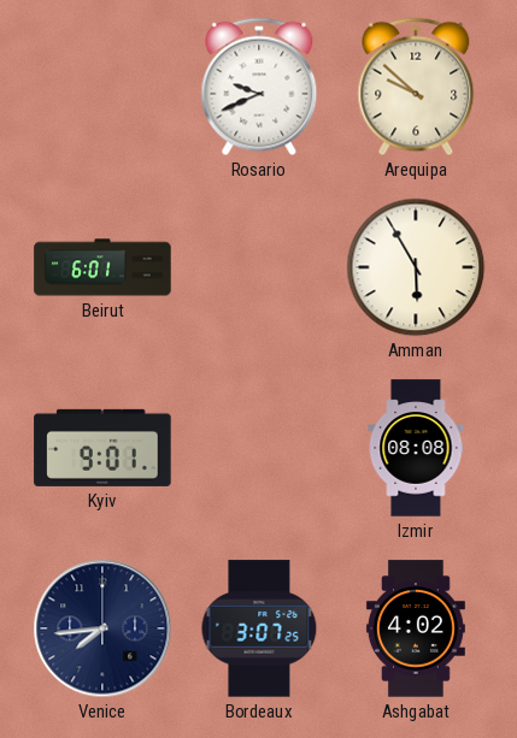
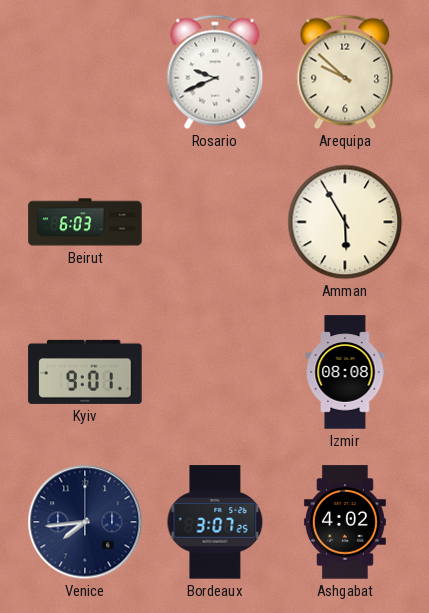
Beirut: 6:01 -> 6:03 (85, 222)
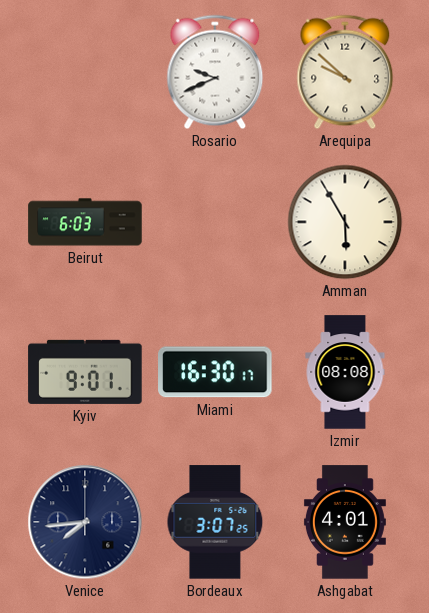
Miami: none -> 16:30 (215, 372)
Ashgabat: 4:02 -> 4:01 (345, 522)
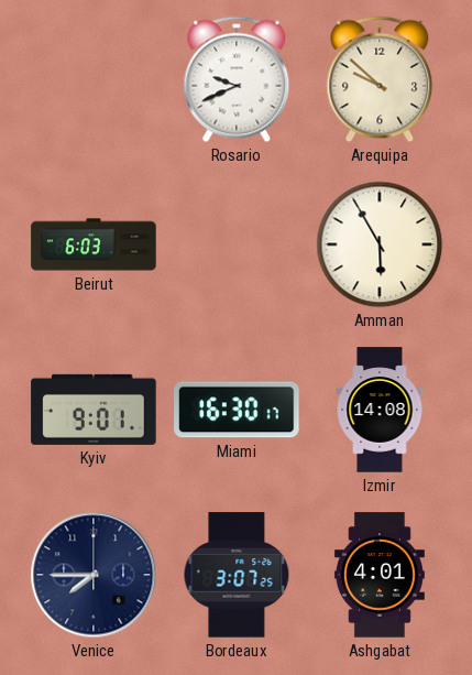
Izmir: 08:08 -> 14:08 (380, 410)
Venice: 7:44 -> 7:45 (94, 575)
